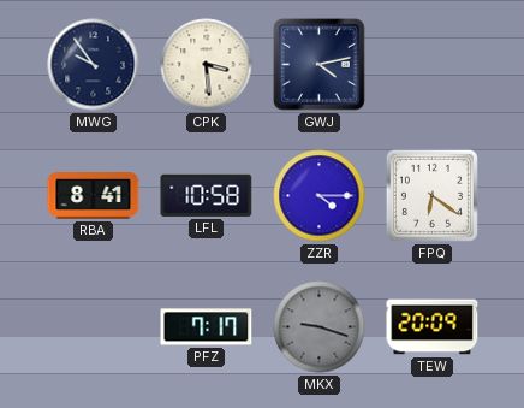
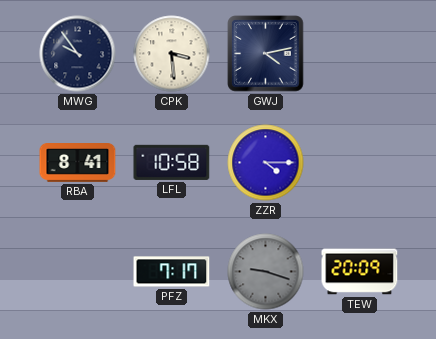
FPQ: 6:21 -> none (431, 195)
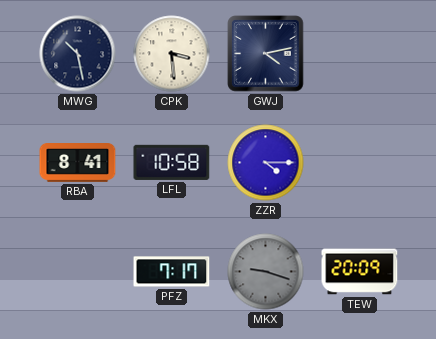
MWG: 9:54 -> 10:28 (78, 54)
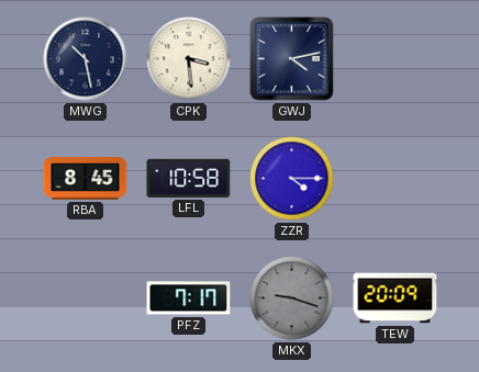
RBA: 8:41 -> 8:45 (86, 179)
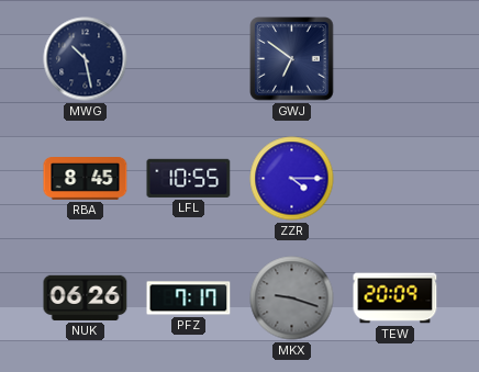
CPK: 3:29 -> none (189, 59)
GWJ: 4:13 -> 6:51 (292, 59)
LFL: 10:58 -> 10:55 (189, 178)
NUK: none -> 06:26 (86, 297)
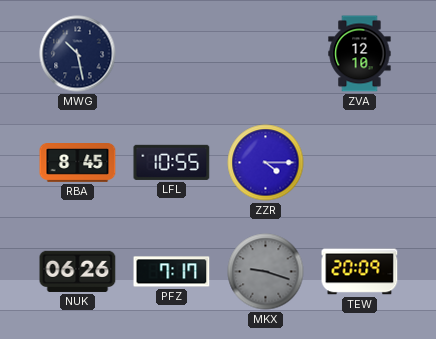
GWJ: 6:51 -> none (292, 59)
ZVA: none -> 12:10 (360, 54)
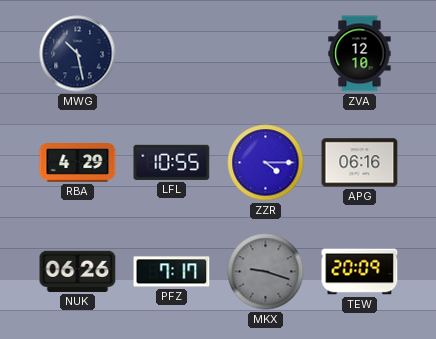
RBA: 8:45 -> 4:29 (78, 163)
APG: none -> 06:16 (360, 163)
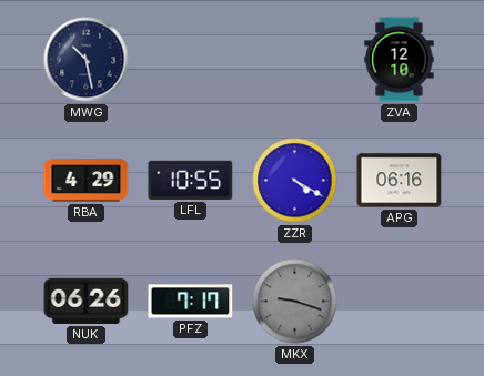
ZZR: 4:15 -> 4:20 (295, 181)
TEW: 20:09 -> none (360, 272)
